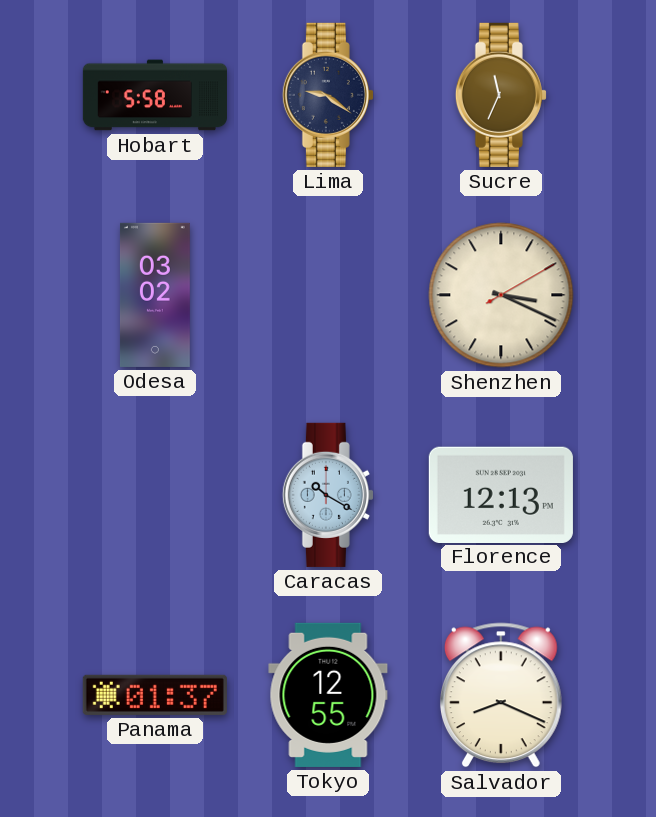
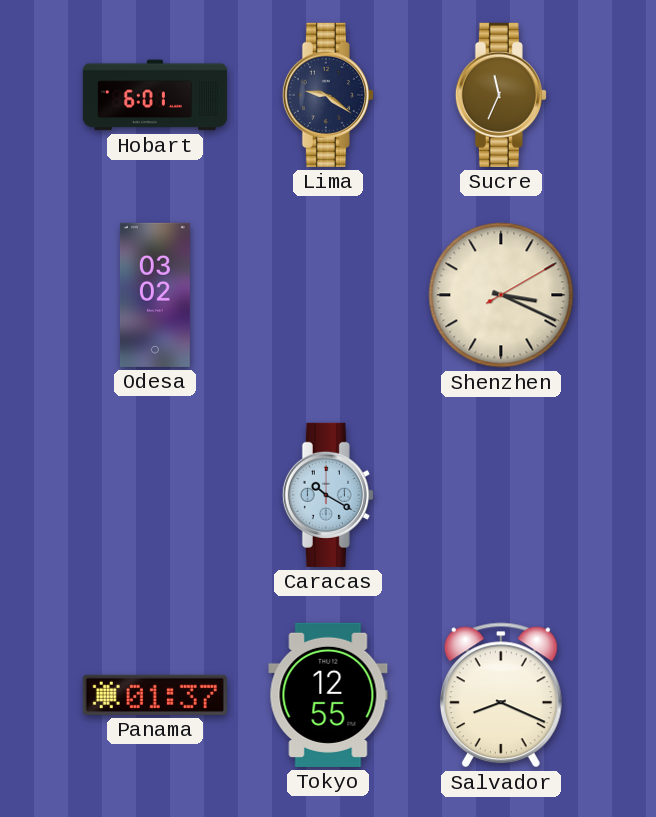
Hobart: 5:58 -> 6:01 (155, 95)
Florence: 12:13 -> none (501, 494)
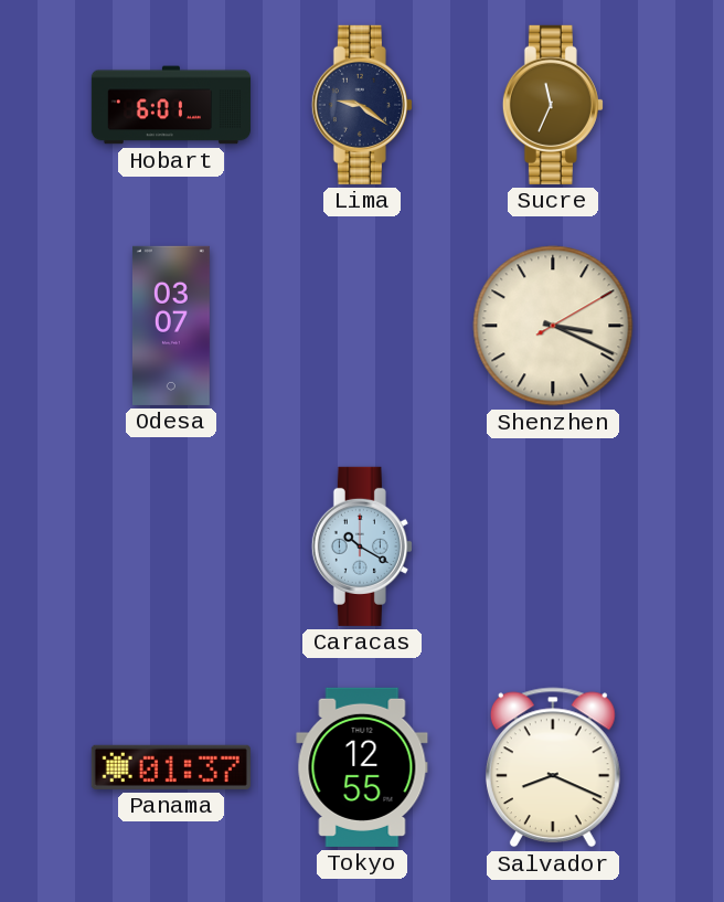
Odesa: 03:02 -> 03:07 (171, 326)
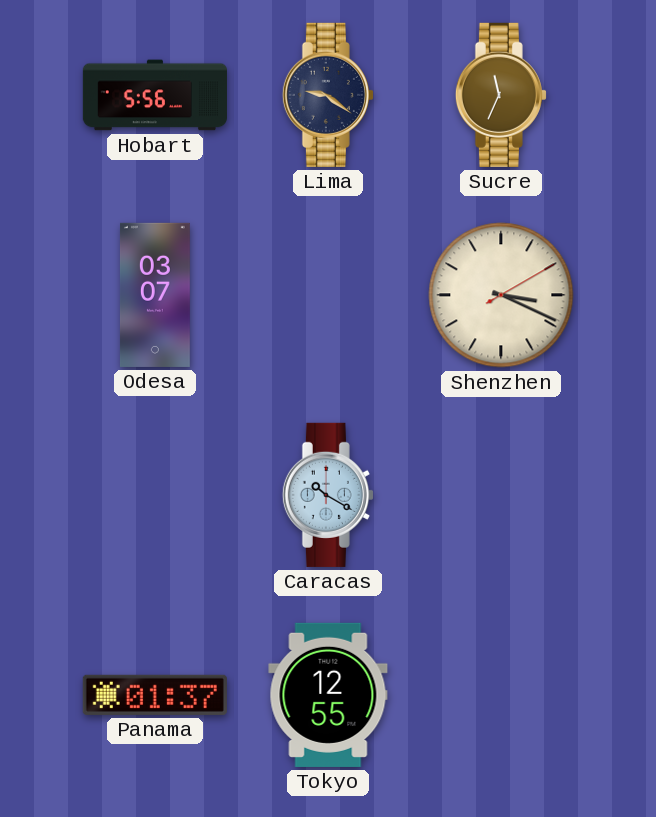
Hobart: 6:01 -> 5:56 (155, 95)
Salvador: 8:19 -> none (553, 767)
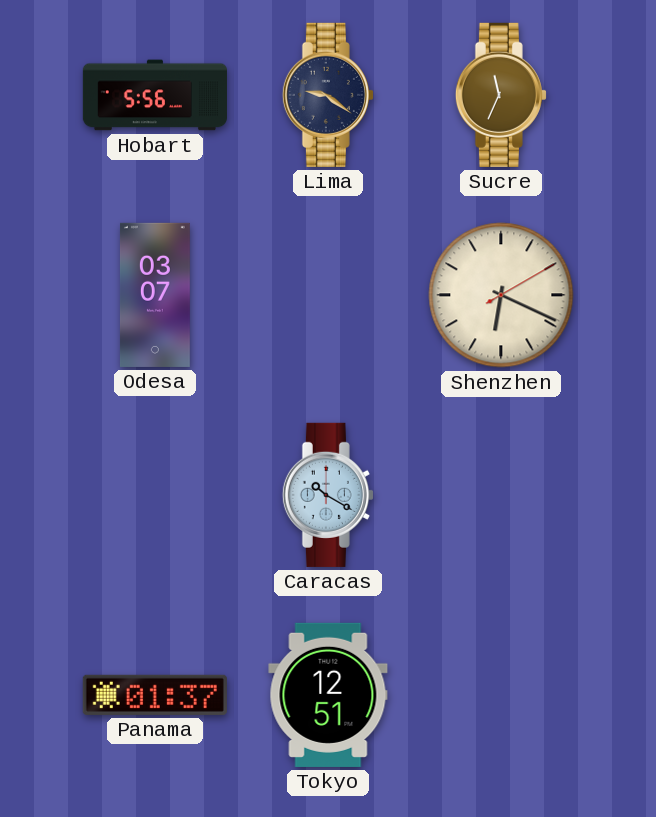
Shenzhen: 3:19 -> 6:19 (501, 295)
Tokyo: 12:55 -> 12:51 (328, 695)
